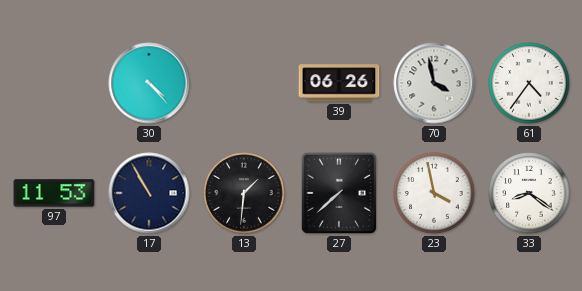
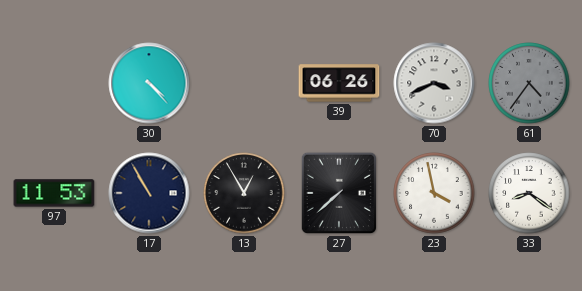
70: 3:58 -> 3:41 (434, 83)
61 dial: white -> grey (529, 83)
13: 1:31 -> 12:55 (244, 193)
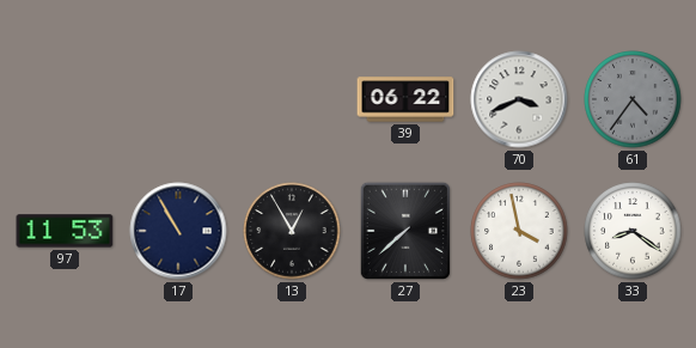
30: 4:23 -> none (149, 83)
39: 06:26 -> 06:22 (405, 99)
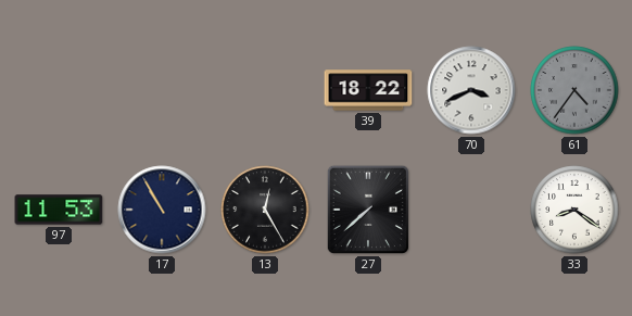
39: 06:22 -> 18:22 (368, 90)
13: 12:55 -> 12:25 (265, 210)
23: 3:58 -> none (519, 231)
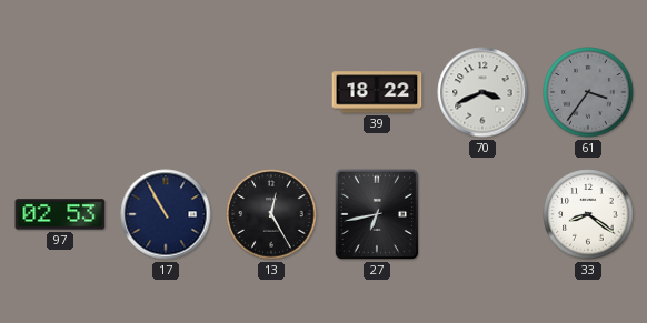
61: 4:36 -> 3:36 (588, 92)
97: 11:53 -> 02:53 (60, 214)
27: 7:38 -> 6:43 (377, 214)
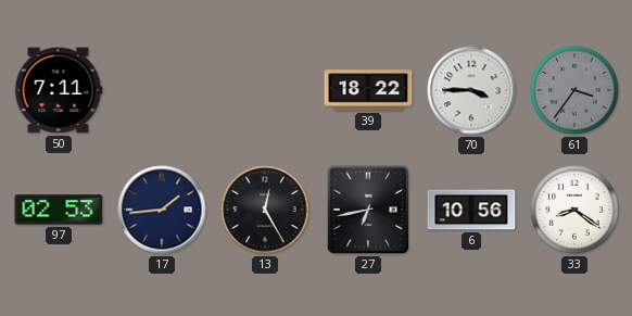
50: none -> 7:11 (59, 90)
70: 3:41 -> 3:45 (471, 90)
17: 10:55 -> 1:44 (162, 210)
6: none -> 10:56 (471, 210)
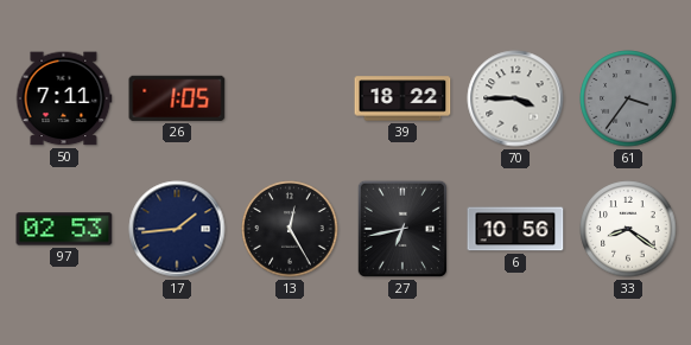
26: none -> 1:05 (177, 98)
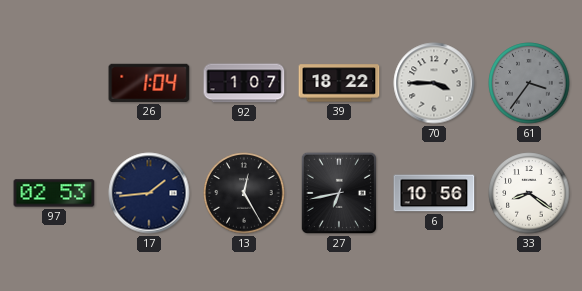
50: 7:11 -> none (64, 98)
26: 1:05 -> 1:04 (149, 83)
92: none -> 1:07 (244, 83)
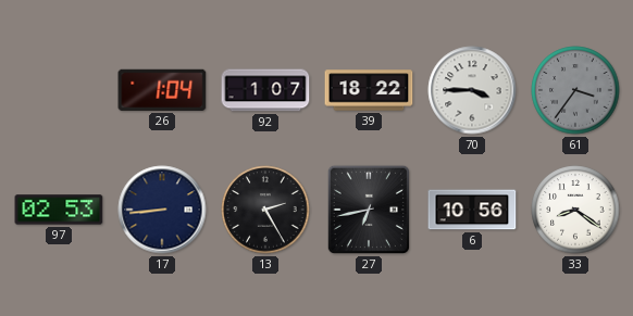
17: 1:44 -> 8:44 (162, 210)
13: 12:25 -> 2:25 (265, 210)
